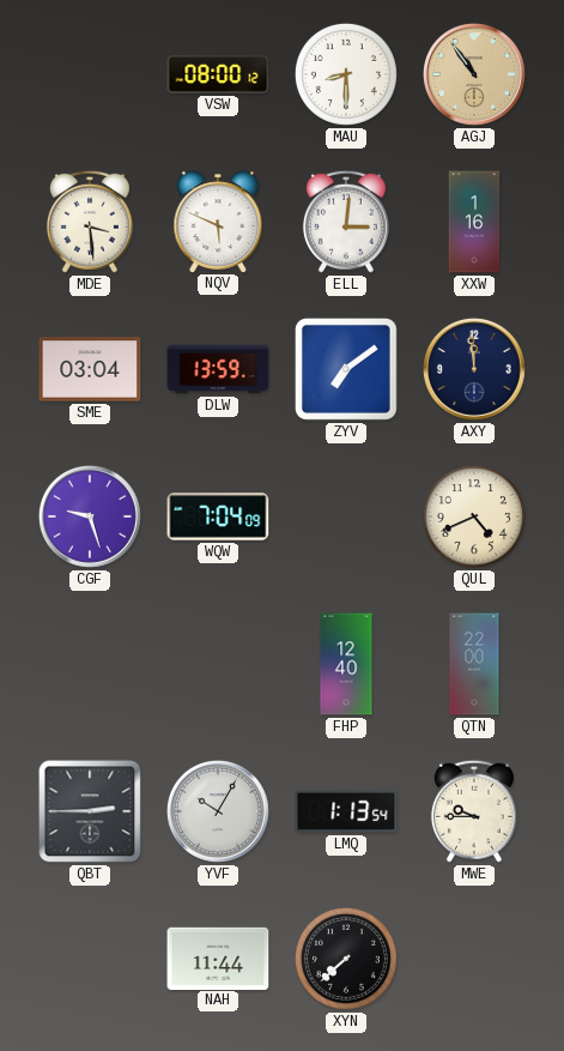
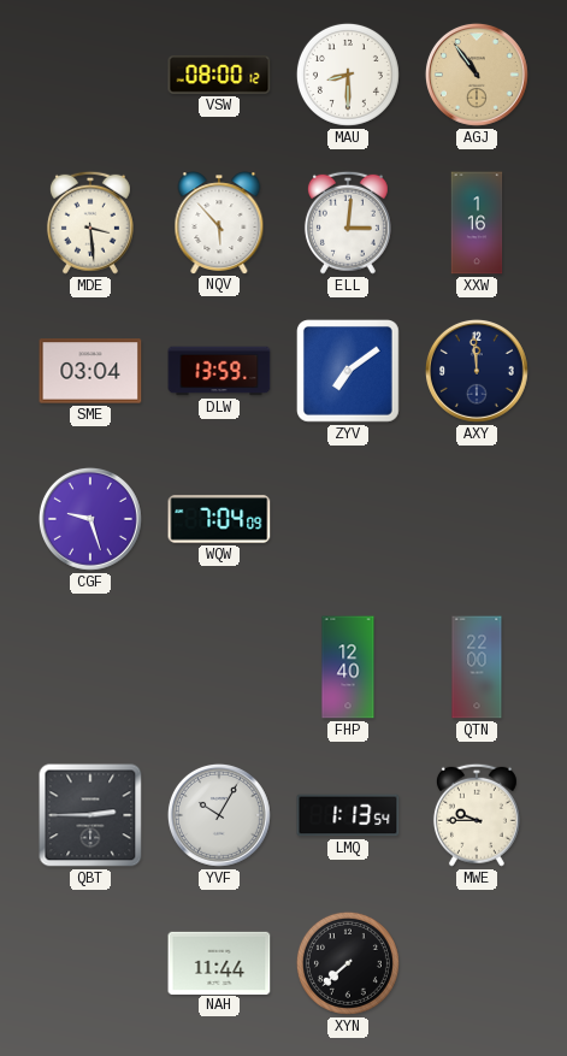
NQV: 5:49 -> 5:53 (219, 223)
QUL: 4:41 -> none (474, 517)
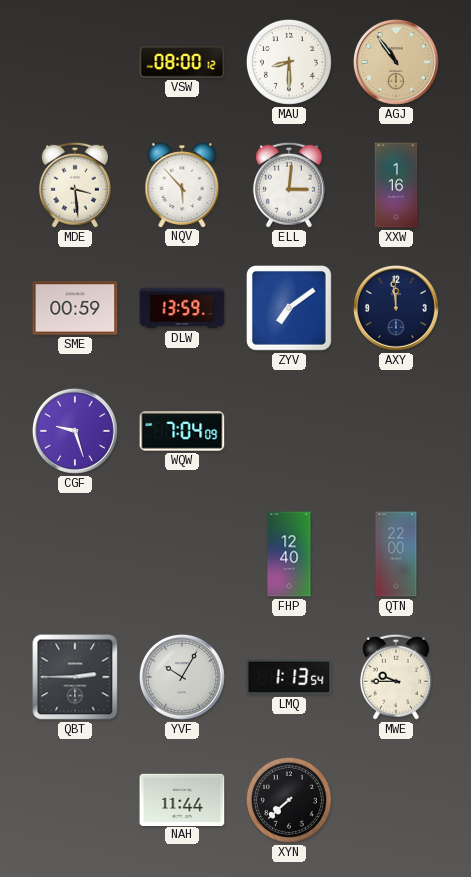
SME: 03:04 -> 00:59 (75, 308)
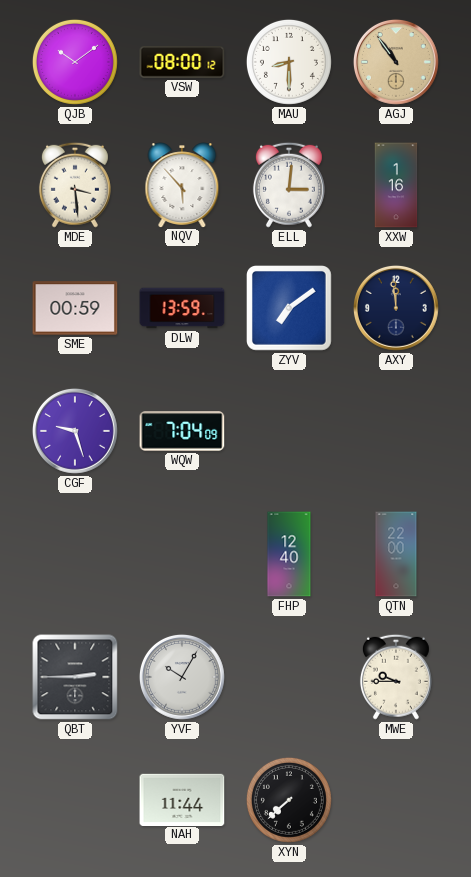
QJB: none -> 10:09 (75, 62)
LMQ: 1:13 -> none (289, 677)
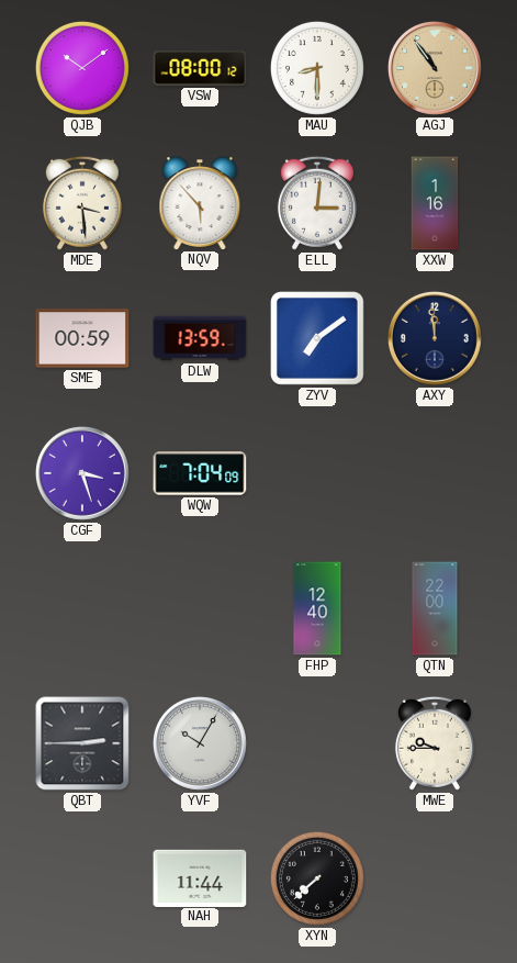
CGF: 9:27 -> 3:27 (82, 473)
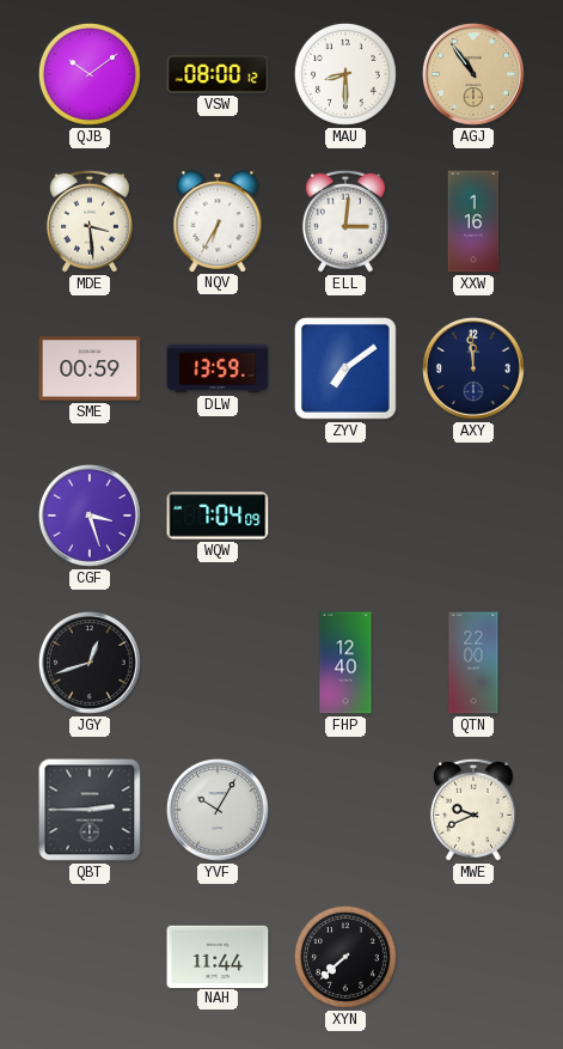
NQV: 5:53 -> 6:35 (218, 221)
JGY: none -> 12:42 (90, 663)
MWE: 9:45 -> 9:41 (473, 810)
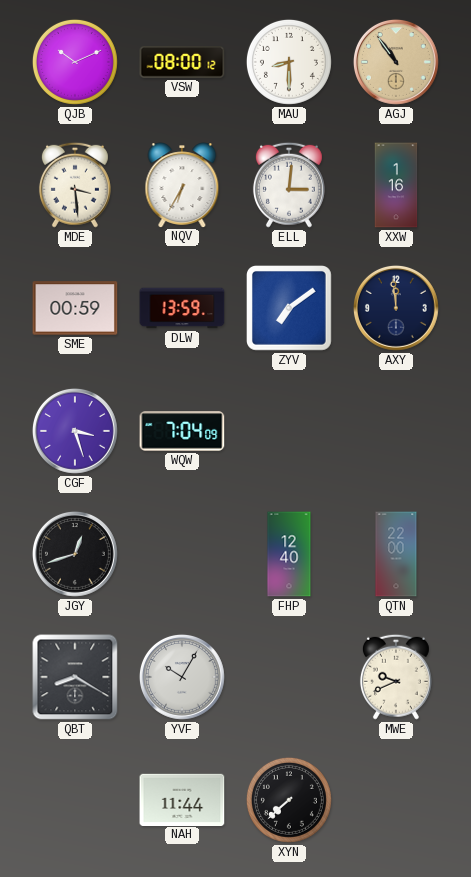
QJB: 10:09 -> 10:11 (75, 62)
QBT: 2:45 -> 8:20 (75, 677)
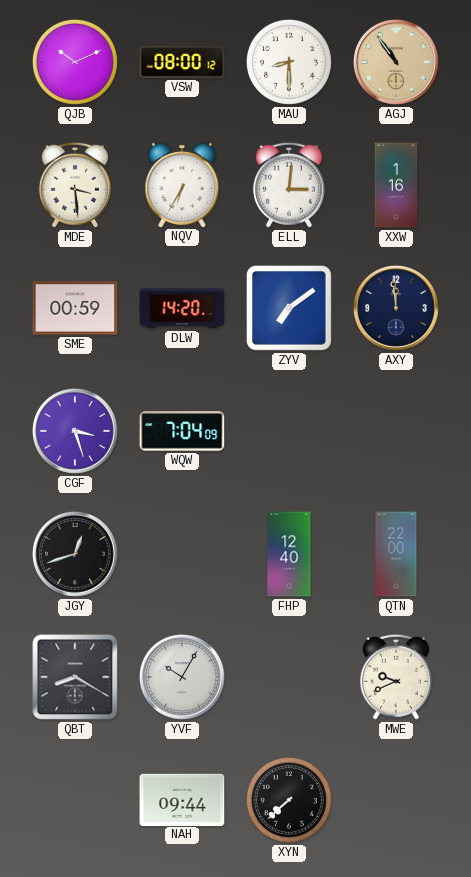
DLW: 13:59 -> 14:20 (182, 308)
NAH: 11:44 -> 09:44 (182, 799)
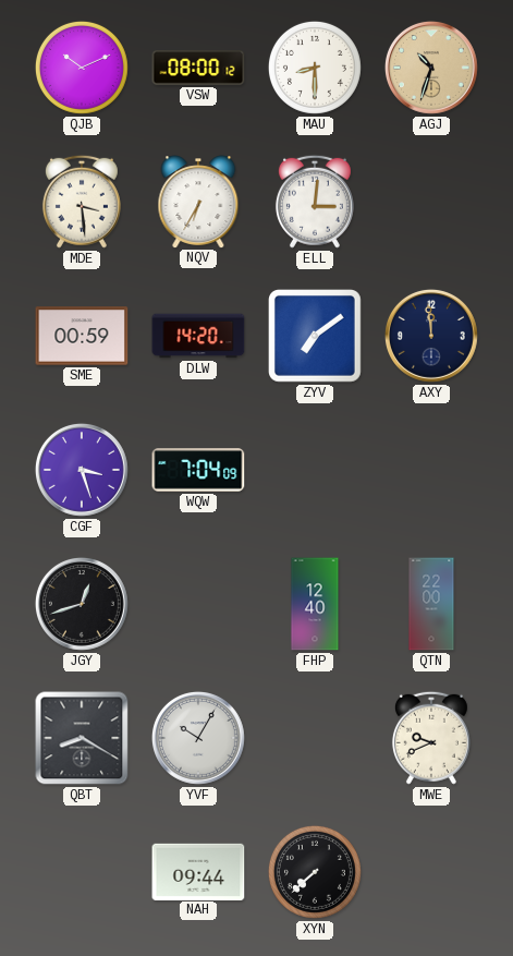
AGJ: 10:54 -> 10:33 (431, 68)
XXW: 1:16 -> none (396, 185)
